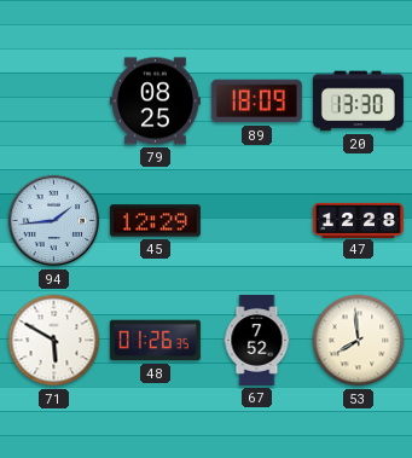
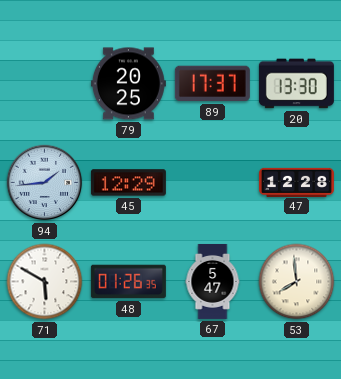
79: 08:25 -> 20:25 (128, 84)
89: 18:09 -> 17:37 (212, 84)
67: 7:52 -> 5:47 (213, 281)
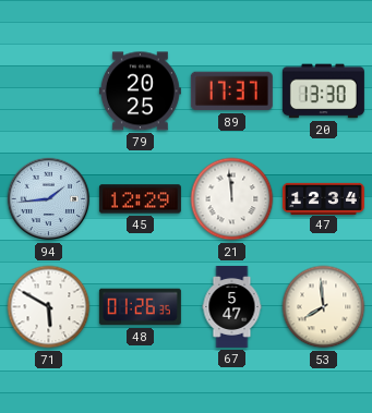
21: none -> 11:59 (232, 199)
47: 12:28 -> 12:34 (323, 198)
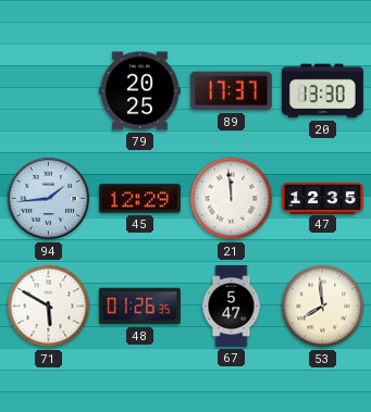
47: 12:34 -> 12:35 (322, 198)
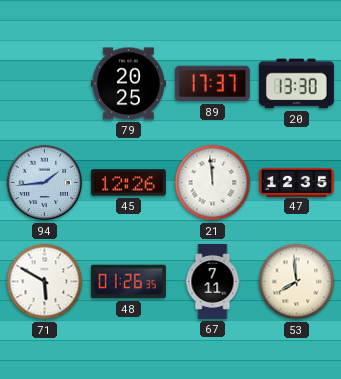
45: 12:29 -> 12:26 (128, 183)
67: 5:47 -> 7:11 (213, 281)
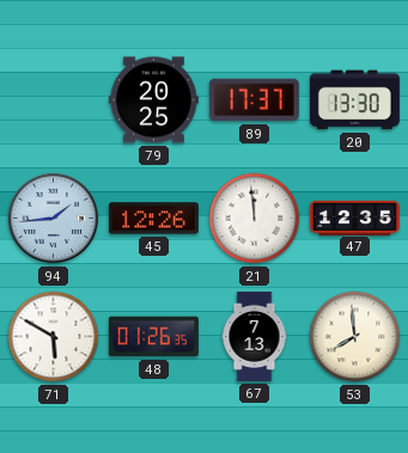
67: 7:11 -> 7:13 (255, 336)
